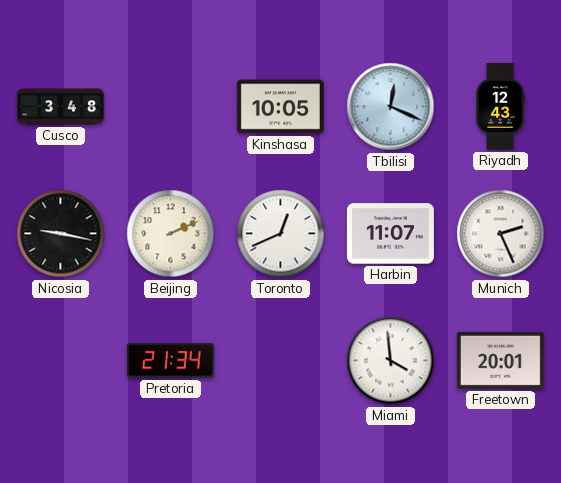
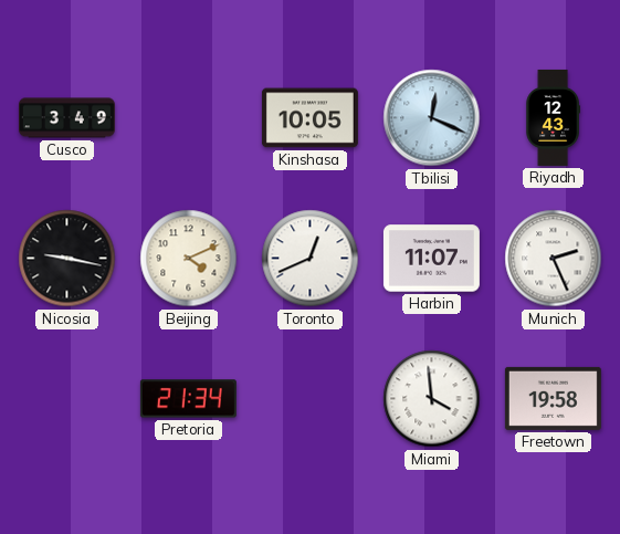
Cusco: 3:48 -> 3:49 (66, 118)
Beijing: 2:11 -> 4:11 (189, 259)
Freetown: 20:01 -> 19:58 (553, 398)
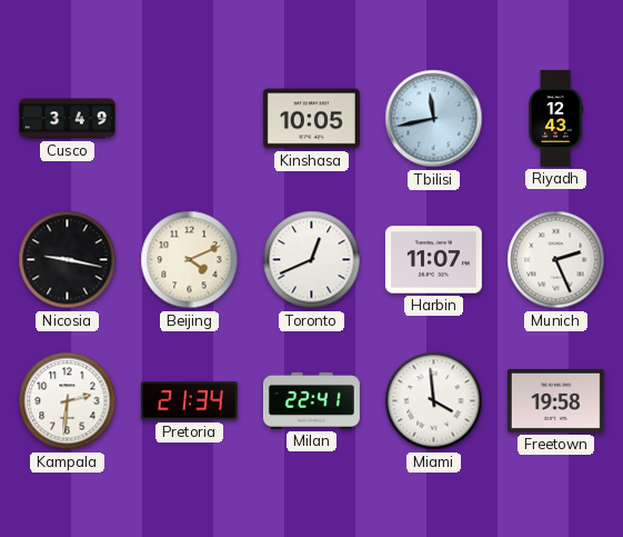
Tbilisi: 12:19 -> 11:43 (434, 119)
Kampala: none -> 2:31 (68, 401)
Milan: none -> 22:41 (311, 400)
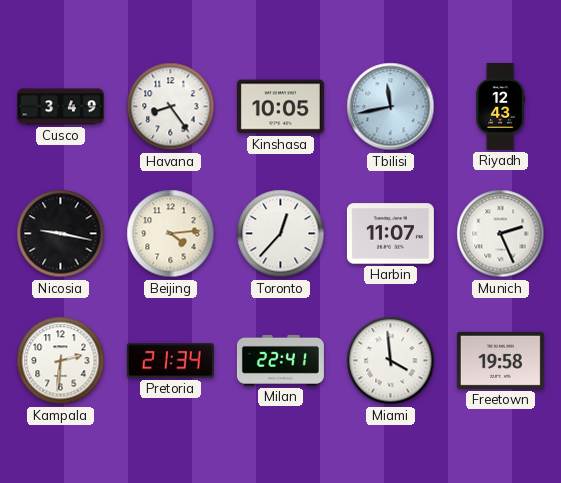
Havana: none -> 8:24 (171, 107)
Beijing: 4:11 -> 4:14 (171, 234)
Toronto: 12:41 -> 12:37 (281, 234)
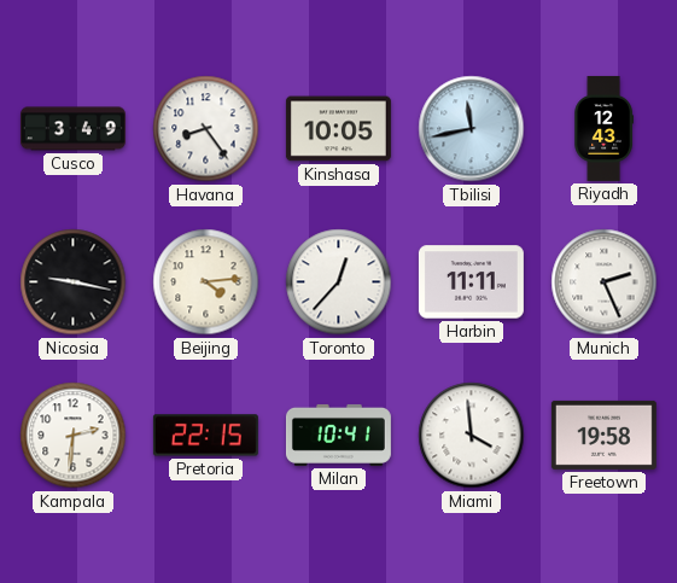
Harbin: 11:07 -> 11:11 (471, 282)
Pretoria: 21:34 -> 22:15 (205, 436)
Milan: 22:41 -> 10:41 (338, 435)
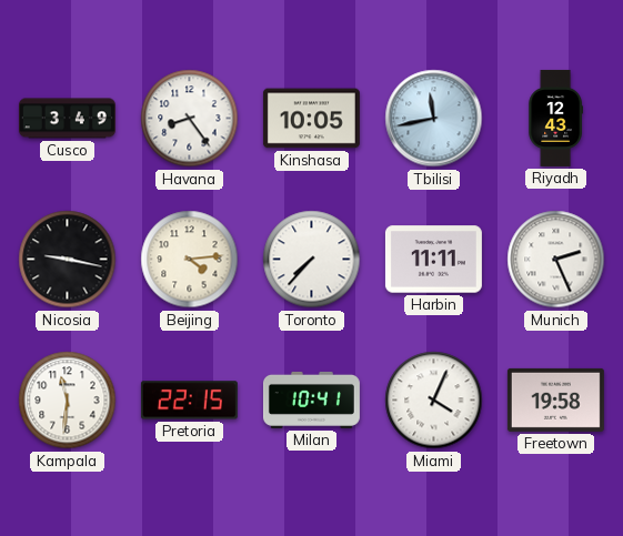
Toronto: 12:37 -> 7:37 (312, 260)
Kampala: 2:31 -> 11:31 (68, 401)
Miami: 3:59 -> 4:04 (434, 401)
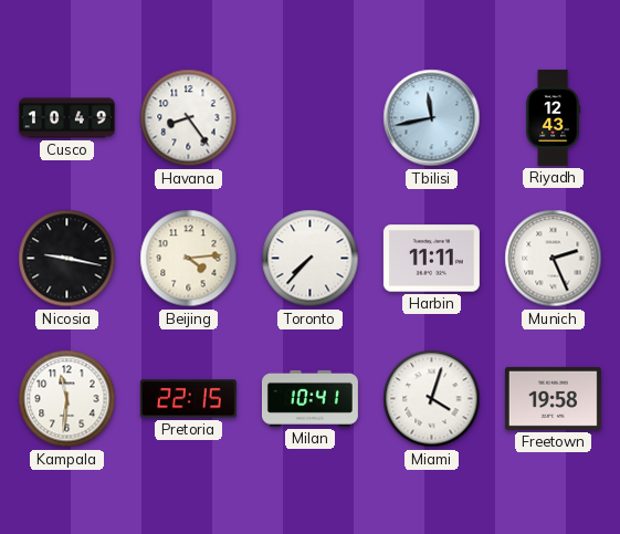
Cusco: 3:49 -> 10:49 (66, 118)
Kinshasa: 10:05 -> none (311, 119)
Miami: 4:04 -> 4:03 (432, 399)
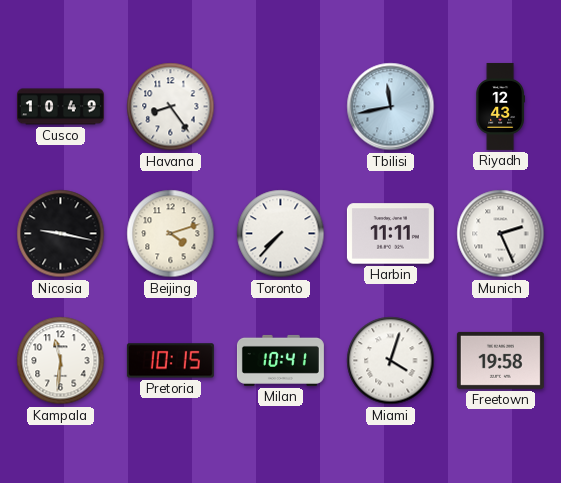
Beijing: 4:14 -> 4:12 (171, 234)
Pretoria: 22:15 -> 10:15 (170, 361)
